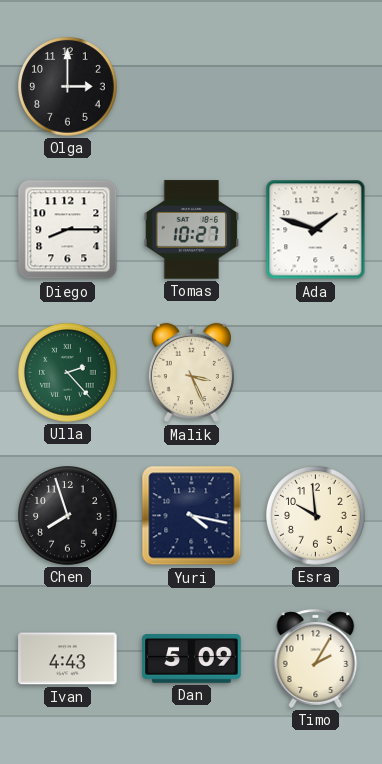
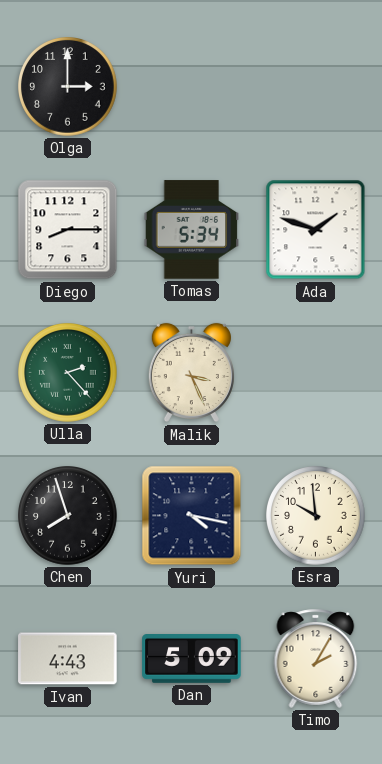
Tomas: 10:27 -> 5:34 (192, 230)
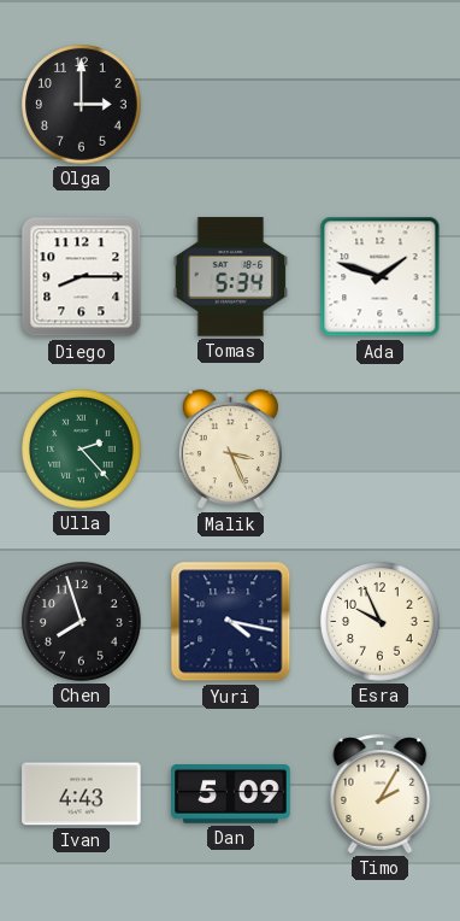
Esra: 9:59 -> 9:56 (381, 622)
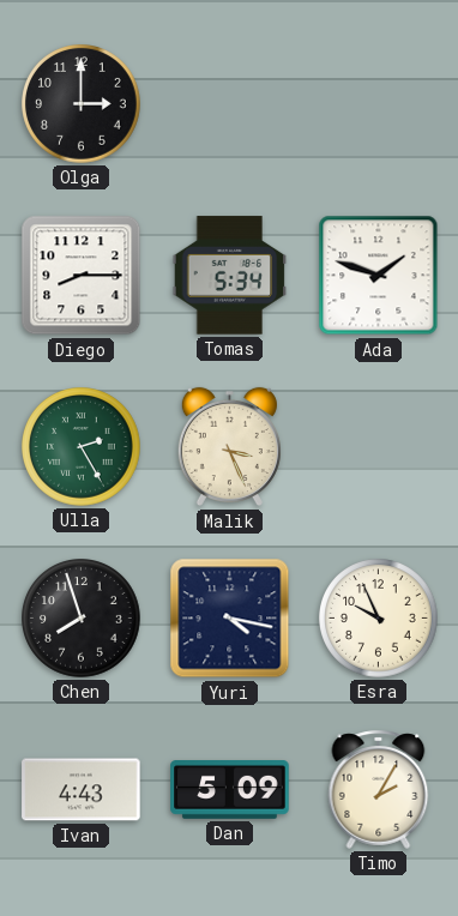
Ulla: 2:23 -> 2:25 (82, 447)
